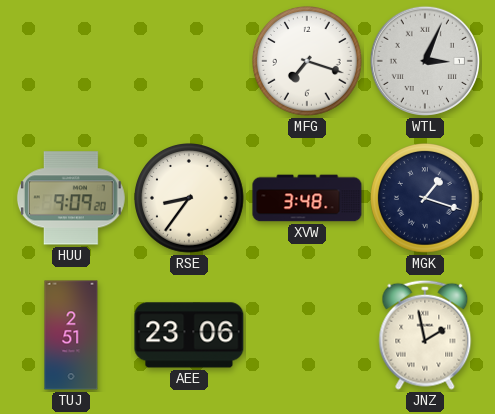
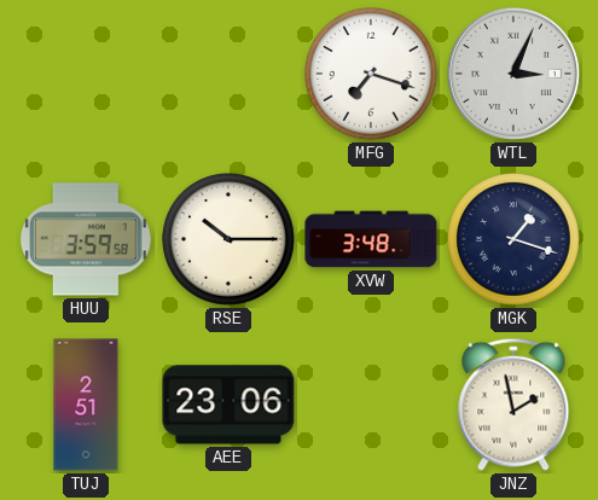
HUU: 9:09 -> 3:59 (86, 239)
RSE: 8:36 -> 10:15 (230, 240)
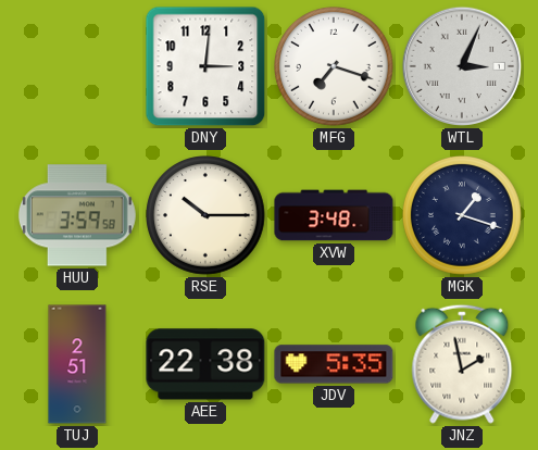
DNY: none -> 3:01 (205, 66)
AEE: 23:06 -> 22:38 (205, 364)
JDV: none -> 5:35 (334, 364)
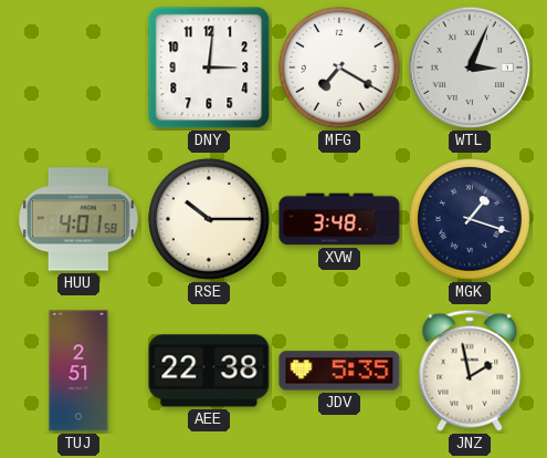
MFG: 7:18 -> 7:20 (340, 69)
HUU: 3:59 -> 4:01 (78, 219)
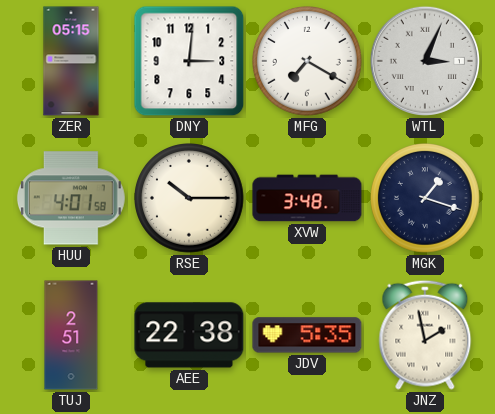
ZER: none -> 05:15 (71, 61)
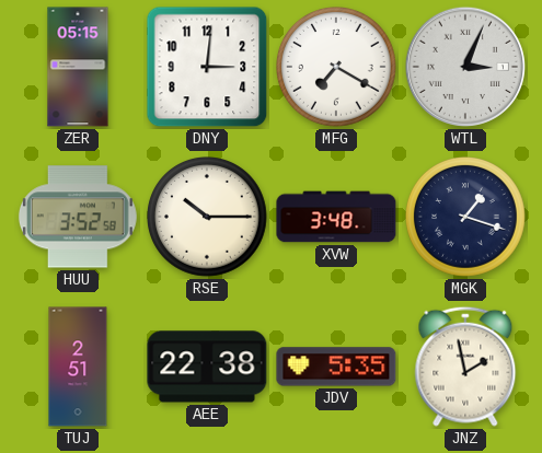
HUU: 4:01 -> 3:52 (78, 217)
